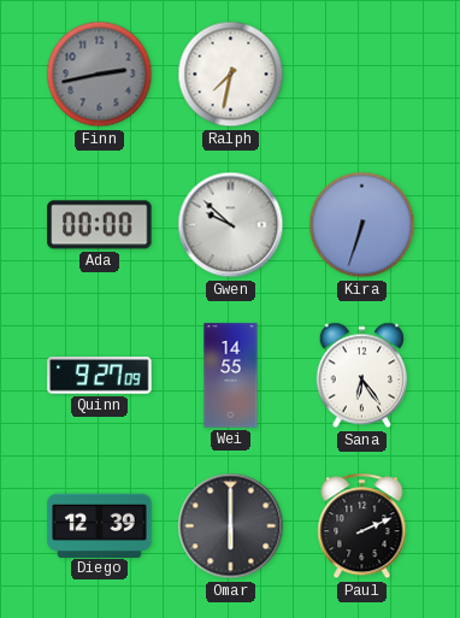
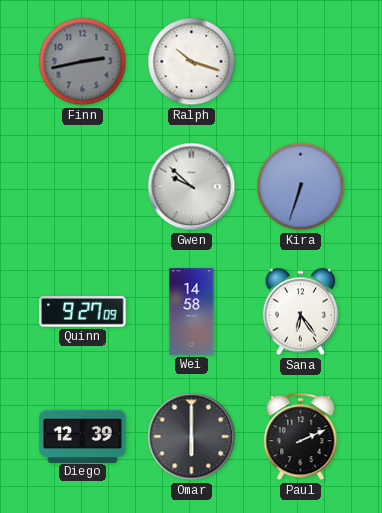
Ralph: 7:32 -> 10:18 (192, 62)
Ada: 00:00 -> none (100, 225)
Wei: 14:55 -> 14:58 (192, 312)
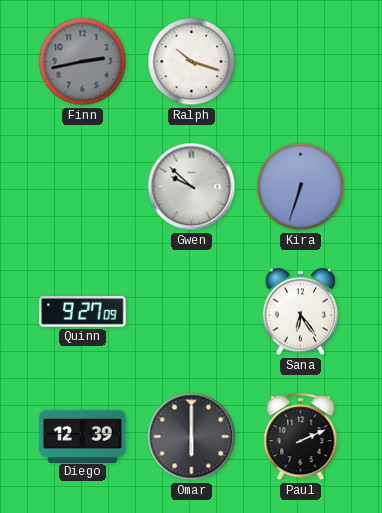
Wei: 14:58 -> none (192, 312)
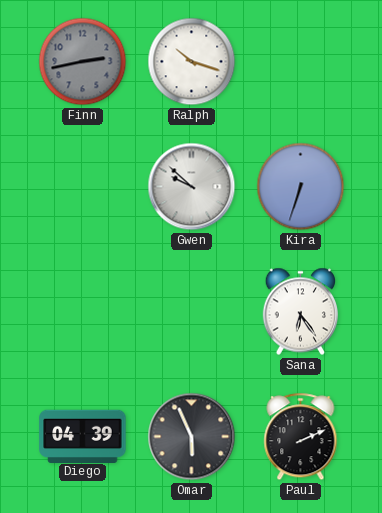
Quinn: 9:27 -> none (83, 312)
Diego: 12:39 -> 04:39 (83, 436)
Omar: 6:00 -> 5:56 (192, 437)
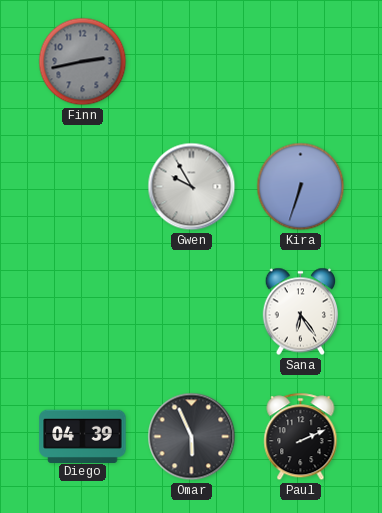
Ralph: 10:18 -> none (192, 62)
Gwen: 9:52 -> 9:55 (192, 187)
